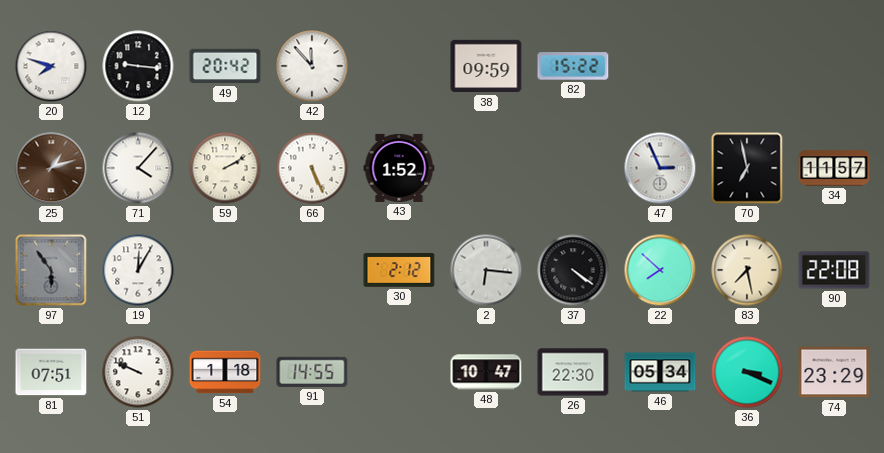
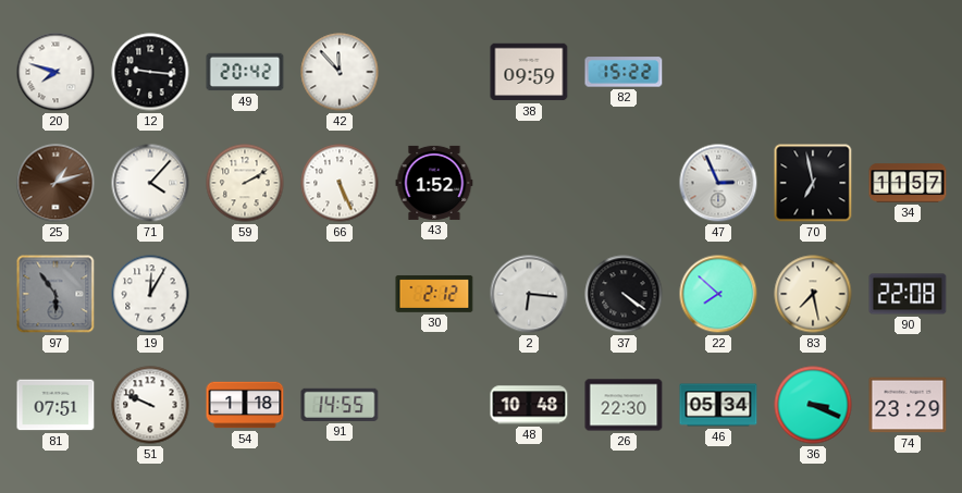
48: 10:47 -> 10:48 (529, 405)
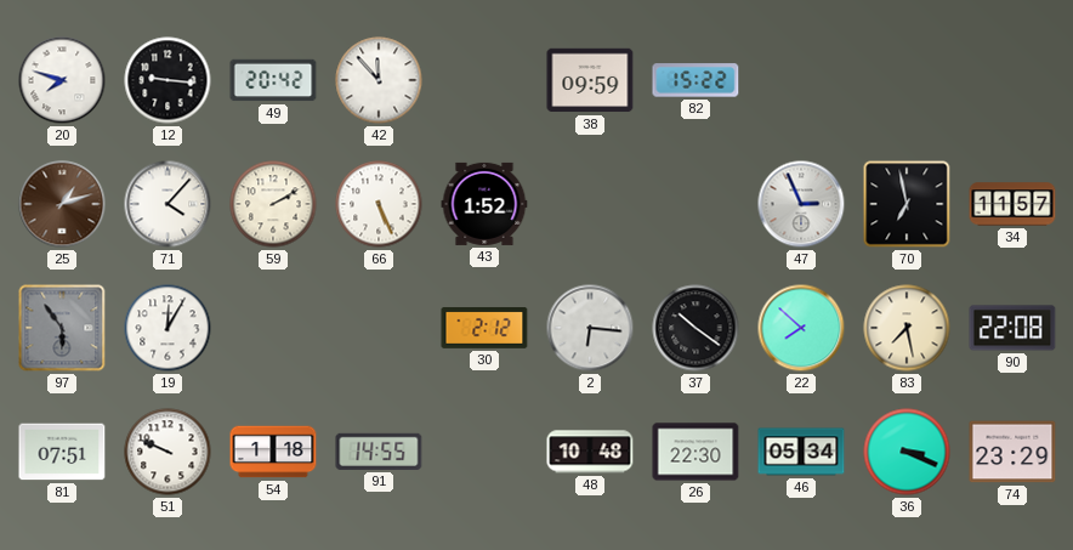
37: 4:21 -> 10:21 (696, 328)
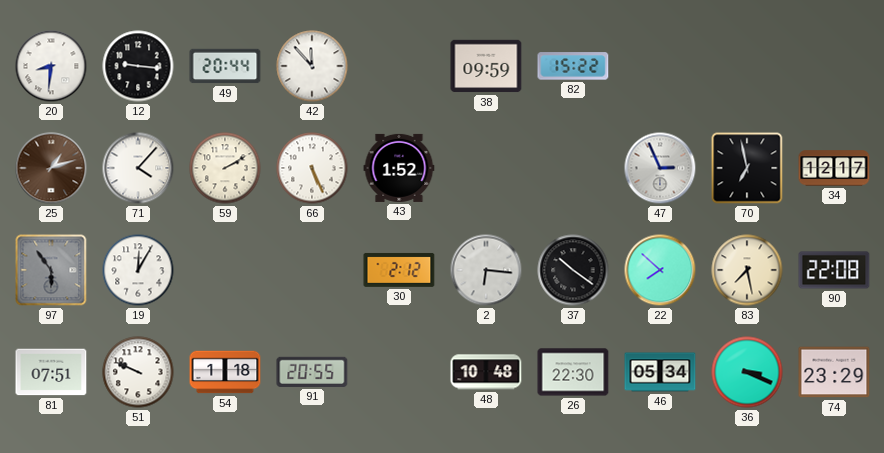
20: 7:48 -> 8:31 (51, 66)
49: 20:42 -> 20:44 (225, 66)
34: 11:57 -> 12:17 (834, 168)
91: 14:55 -> 20:55 (312, 372)
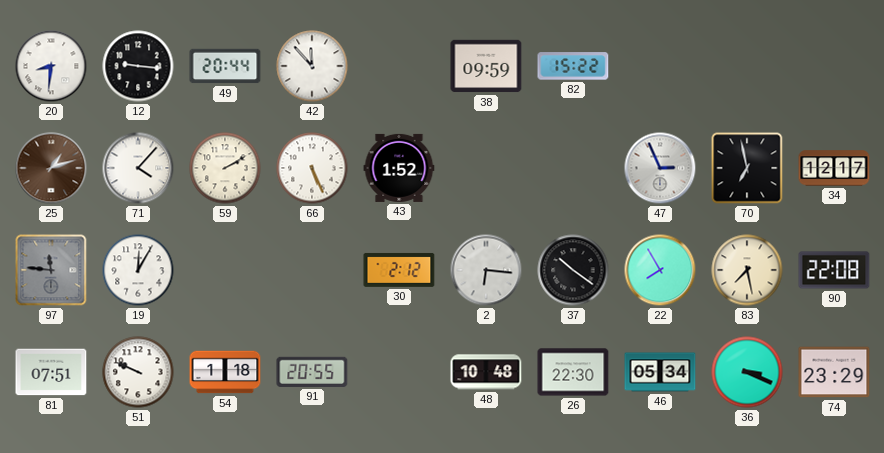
97: 5:54 -> 11:46 (51, 270)
22: 7:52 -> 7:55 (660, 270)
